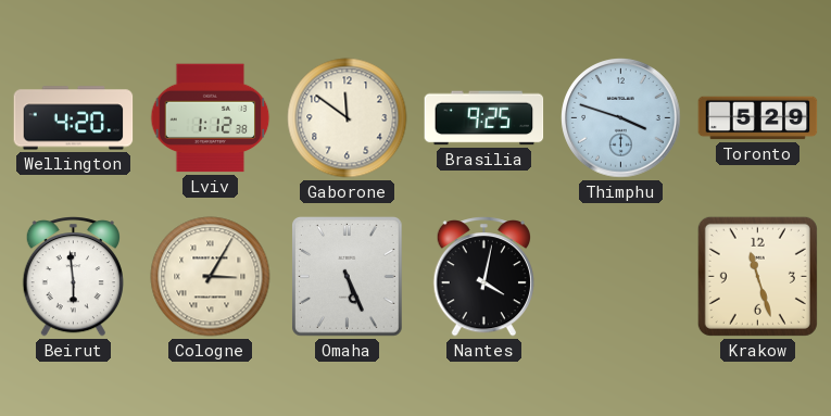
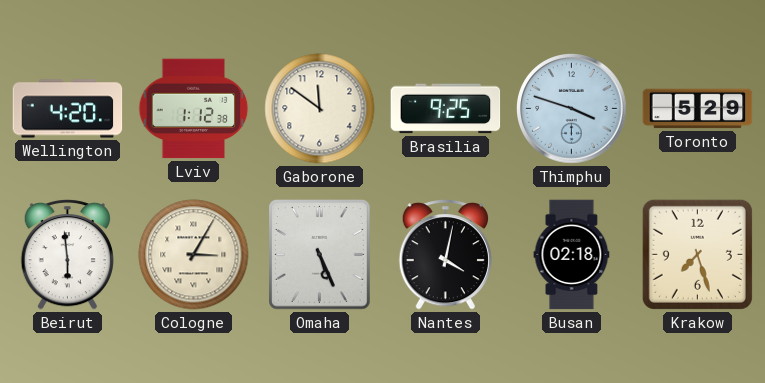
Busan: none -> 02:18 (572, 255)
Krakow: 11:27 -> 7:27 (697, 254)
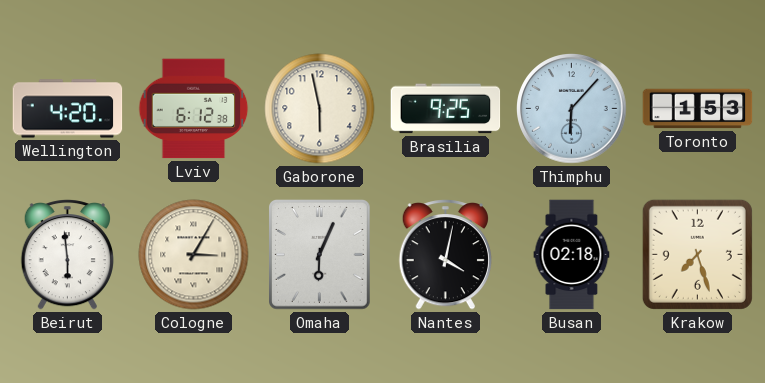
Lviv: 1:12 -> 6:12 (194, 109)
Gaborone: 11:51 -> 5:58 (320, 109)
Thimphu: 3:48 -> 6:07 (572, 109)
Toronto: 5:29 -> 1:53 (698, 109)
Omaha: 5:26 -> 6:04 (320, 255)
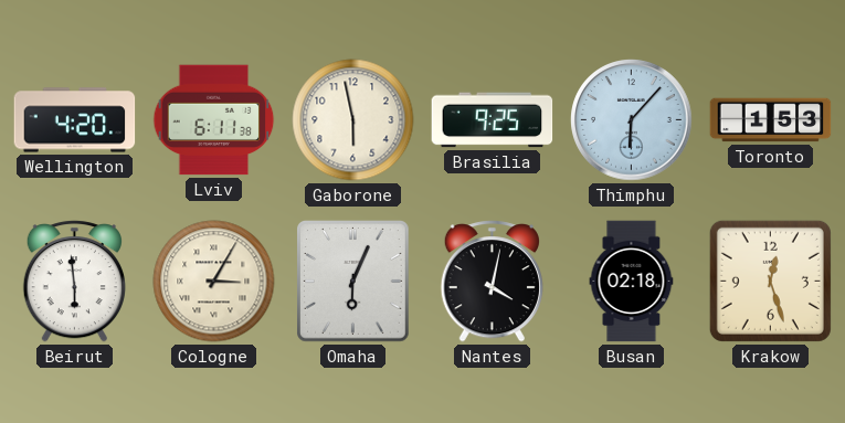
Lviv: 6:12 -> 6:11 (214, 120)
Krakow: 7:27 -> 12:27 (770, 281)
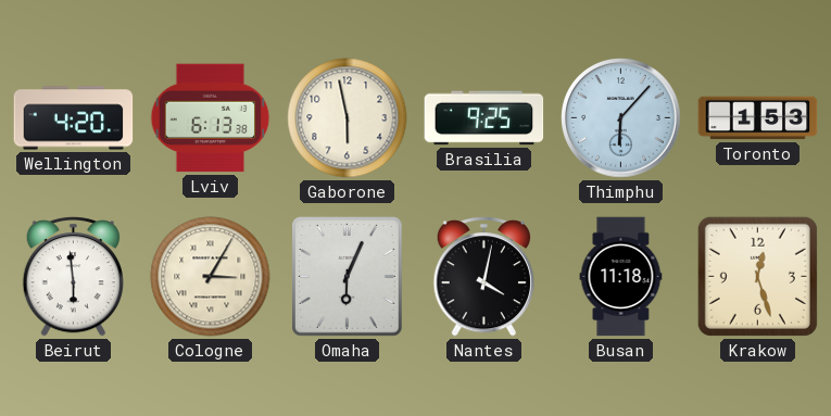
Lviv: 6:11 -> 6:13 (211, 118)
Busan: 02:18 -> 11:18 (621, 277)
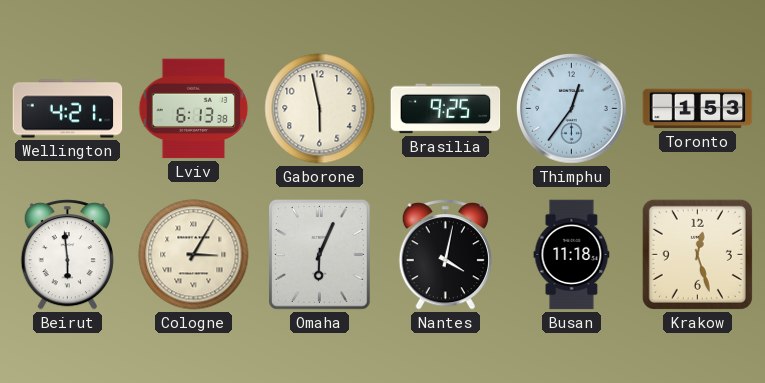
Wellington: 4:20 -> 4:21 (68, 109)
Thimphu: 6:07 -> 12:36 (572, 109)
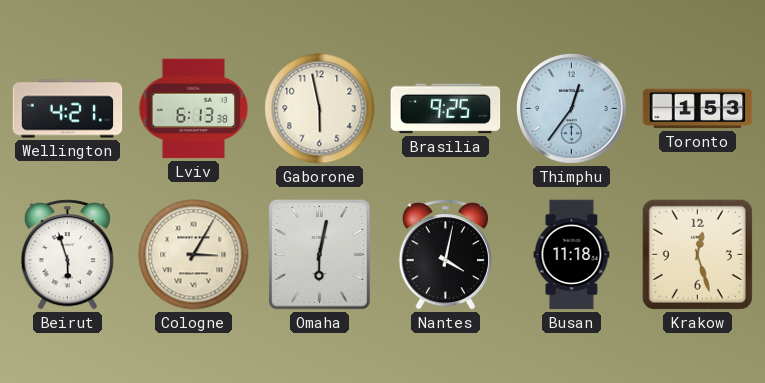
Beirut: 5:59 -> 5:57 (67, 255)
Omaha: 6:04 -> 6:02 (320, 255)
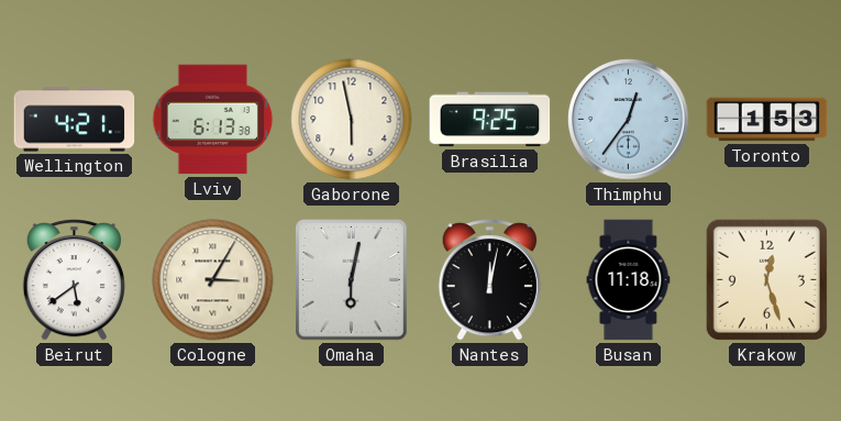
Beirut: 5:57 -> 5:39 (74, 280)
Nantes: 4:02 -> 12:02 (489, 280)
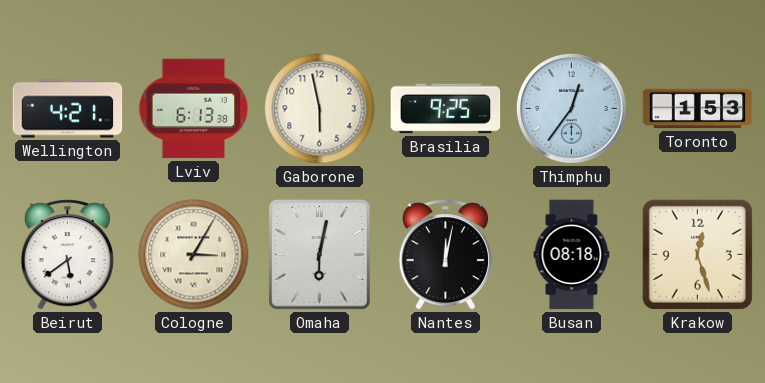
Busan: 11:18 -> 08:18 (572, 255)
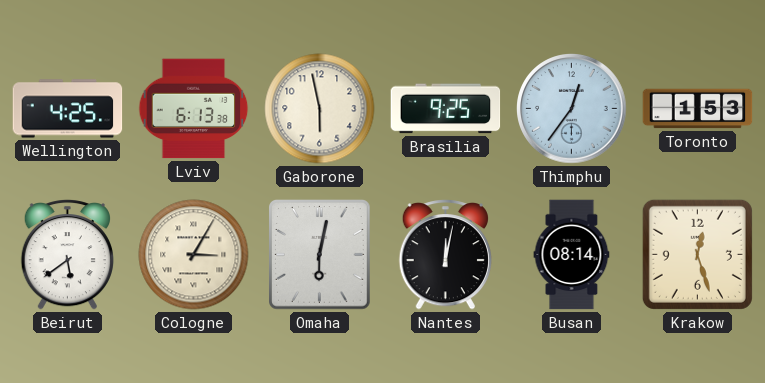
Wellington: 4:21 -> 4:25 (68, 109)
Busan: 08:18 -> 08:14 (572, 255)
